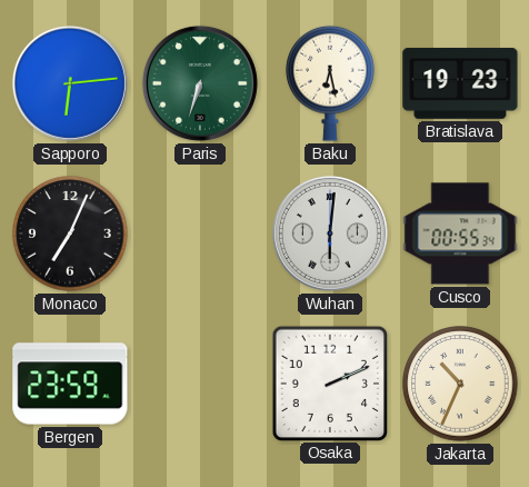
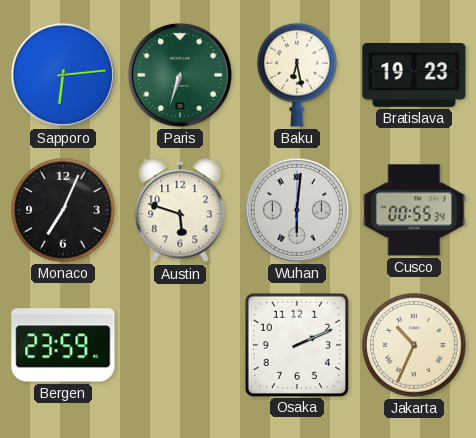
Austin: none -> 5:48 (180, 211)
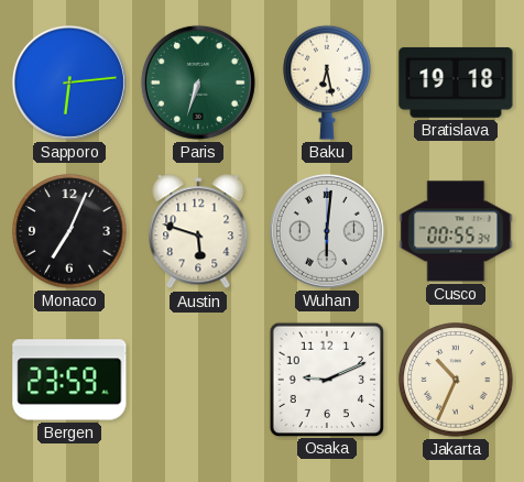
Bratislava: 19:23 -> 19:18 (456, 83)
Osaka: 2:11 -> 9:11 (326, 379)
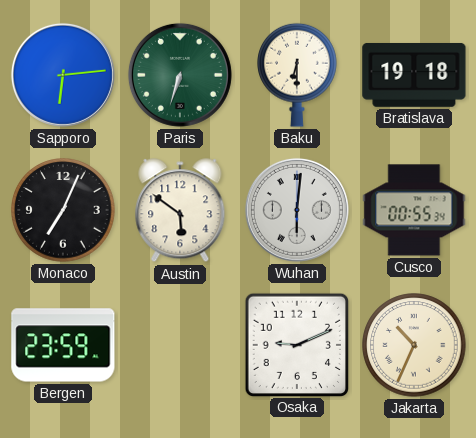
Baku: 6:28 -> 6:30 (297, 75)
Austin: 5:48 -> 5:51 (180, 211)
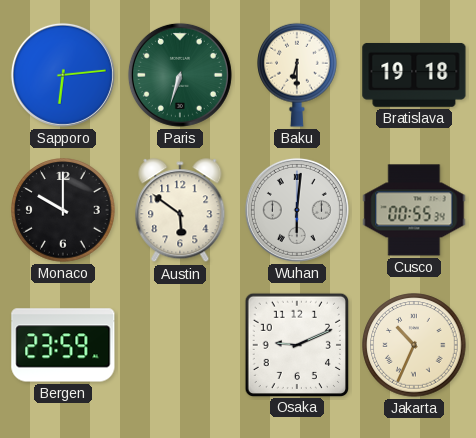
Monaco: 7:04 -> 10:00 (63, 210)
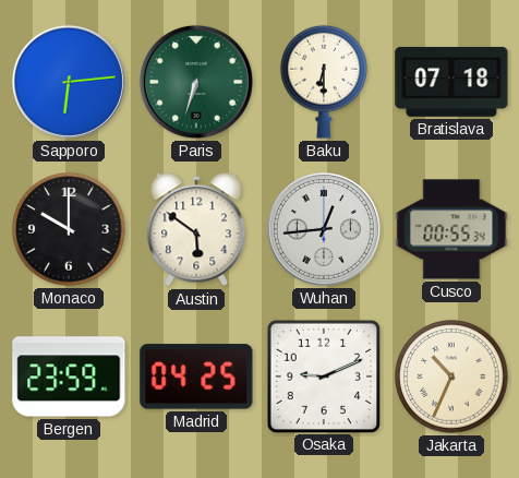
Bratislava: 19:18 -> 07:18 (451, 82)
Wuhan: 6:01 -> 12:44 (324, 229)
Madrid: none -> 04:25 (196, 377)
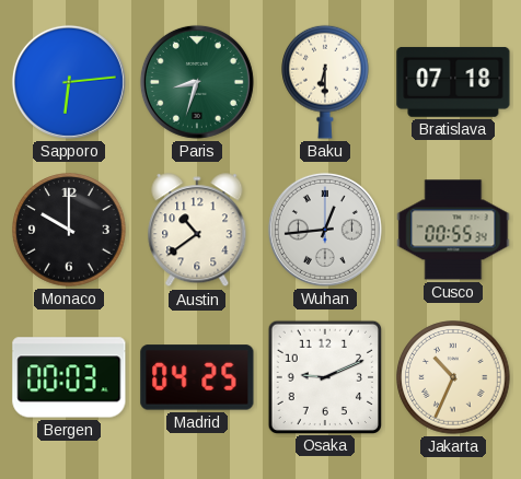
Paris: 6:33 -> 8:33 (197, 82)
Austin: 5:51 -> 10:39 (197, 231)
Bergen: 23:59 -> 00:03 (69, 377)
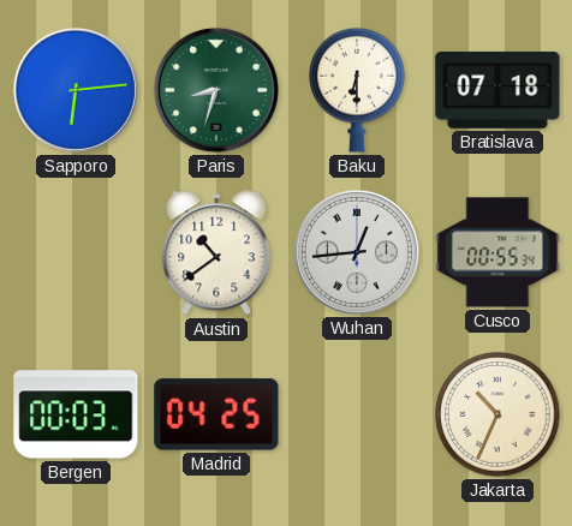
Monaco: 10:00 -> none (69, 230)
Osaka: 9:11 -> none (324, 376)
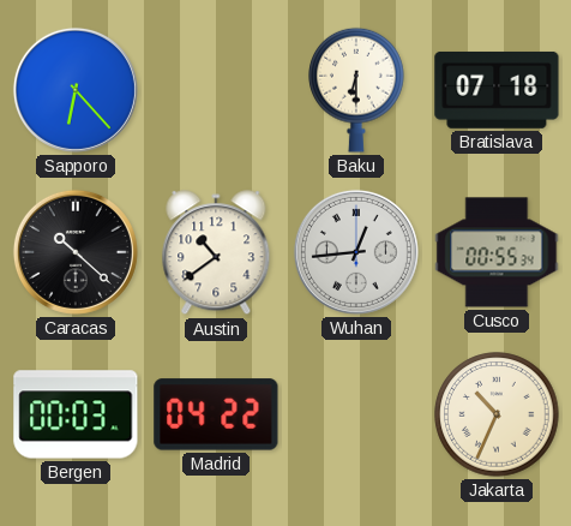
Sapporo: 6:14 -> 6:23 (76, 90)
Paris: 8:33 -> none (216, 90)
Caracas: none -> 10:22 (76, 252)
Madrid: 04:25 -> 04:22 (216, 414)
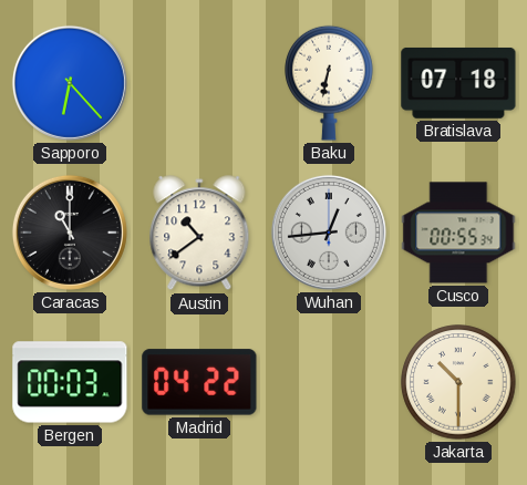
Baku: 6:30 -> 6:32 (329, 83)
Caracas: 10:22 -> 11:00 (70, 233)
Jakarta: 10:34 -> 10:30 (458, 382)
